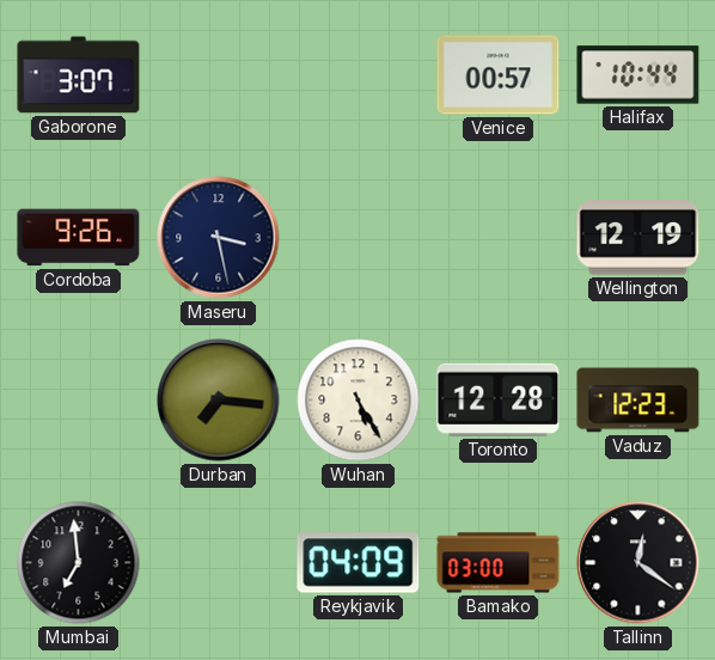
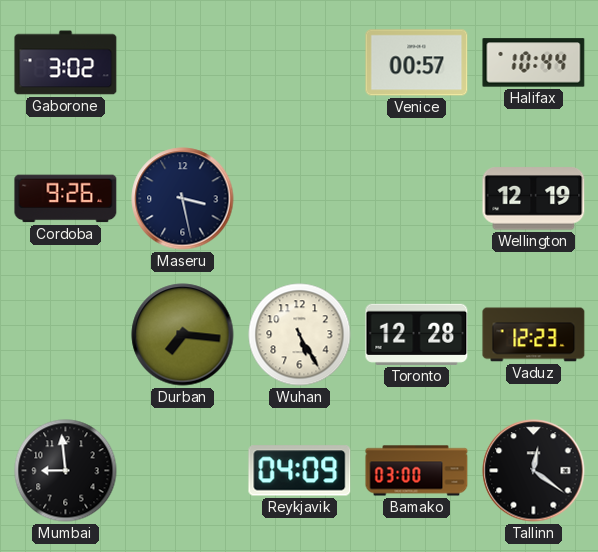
Gaborone: 3:07 -> 3:02 (66, 63)
Mumbai: 6:59 -> 8:59 (66, 471)
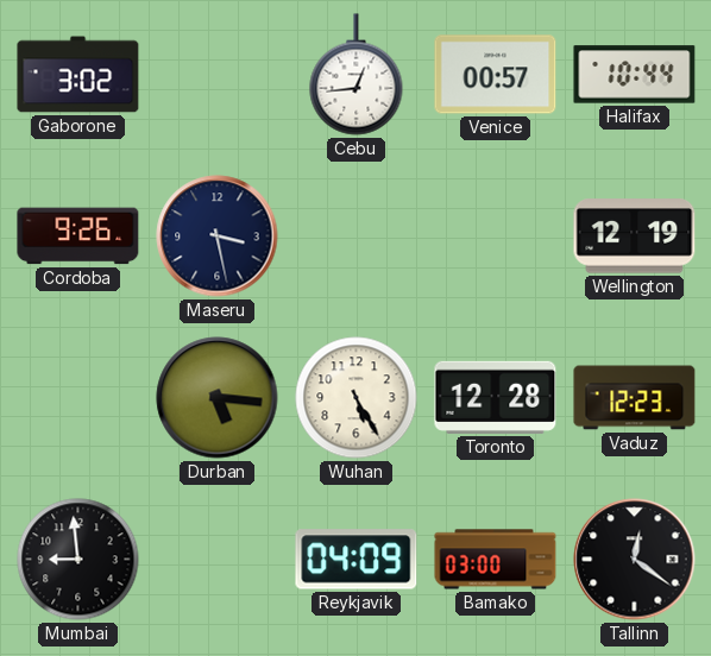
Cebu: none -> 12:44 (357, 75)
Durban: 7:16 -> 5:16 (218, 398)
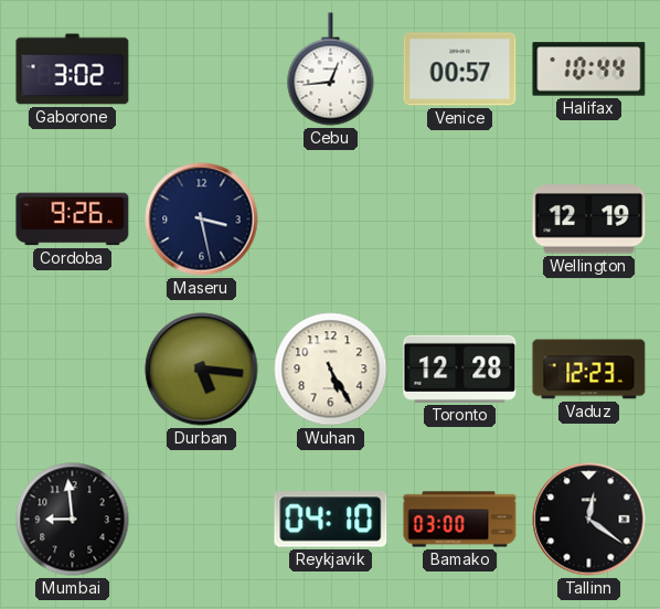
Reykjavik: 04:09 -> 04:10 (331, 520)
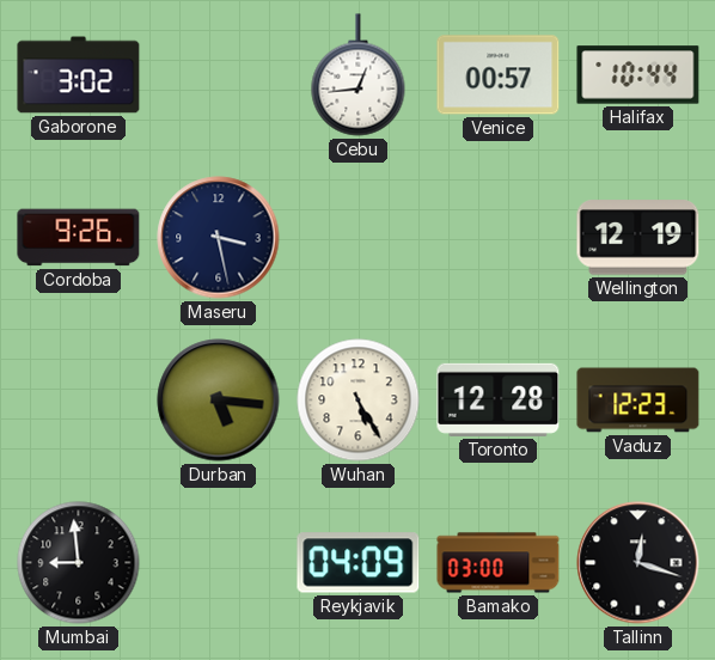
Reykjavik: 04:10 -> 04:09 (359, 563)
Tallinn: 12:21 -> 12:18 (638, 563)
